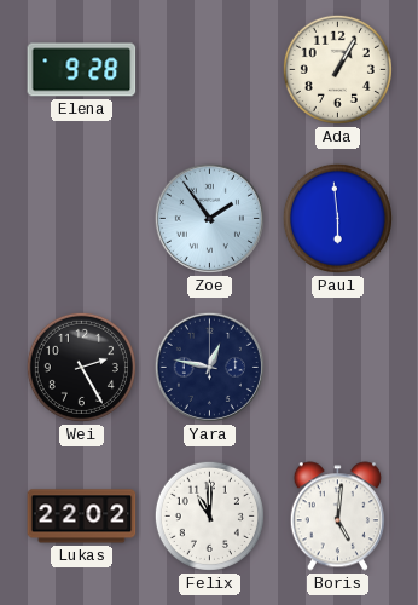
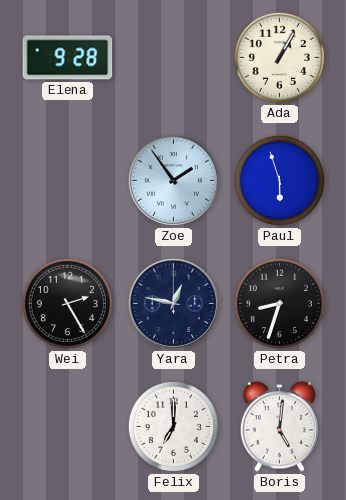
Paul: 5:59 -> 5:57 (279, 180)
Petra: none -> 8:33 (279, 303)
Lukas: 22:02 -> none (82, 517)
Felix: 11:00 -> 7:00 (173, 426)
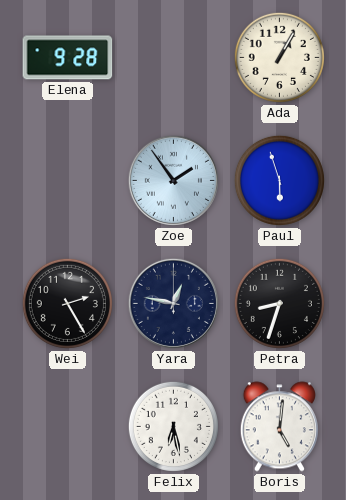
Felix: 7:00 -> 6:28 (173, 426)
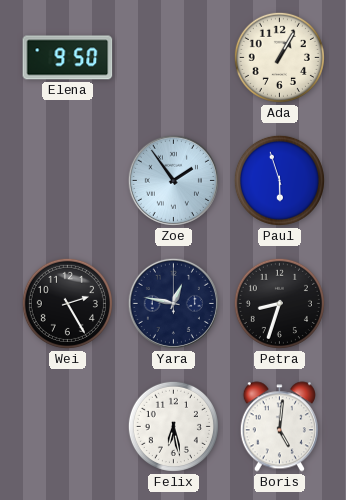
Elena: 9:28 -> 9:50 (68, 58)
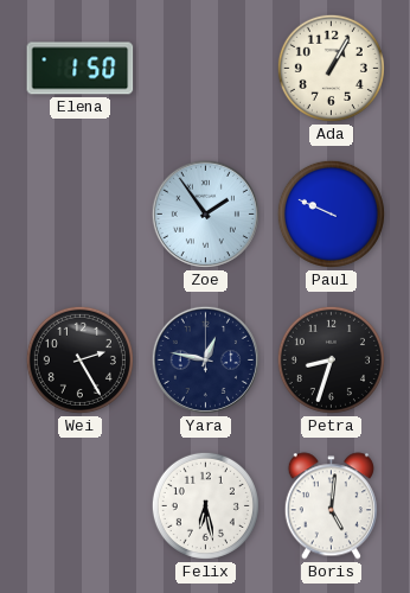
Elena: 9:50 -> 1:50 (81, 69)
Paul: 5:57 -> 9:49 (331, 213)
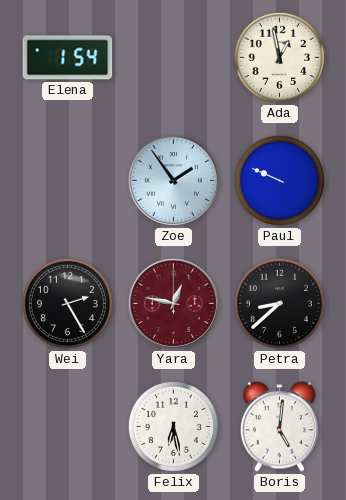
Elena: 1:50 -> 1:54 (68, 58)
Ada: 1:05 -> 12:58 (279, 57)
Yara dial: navy -> burgundy (173, 303)
Petra: 8:33 -> 8:38 (279, 303)
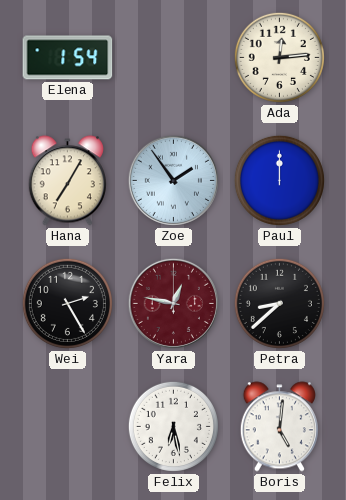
Ada: 12:58 -> 12:14 (279, 57)
Hana: none -> 7:05 (67, 181)
Paul: 9:49 -> 12:00 (279, 180)
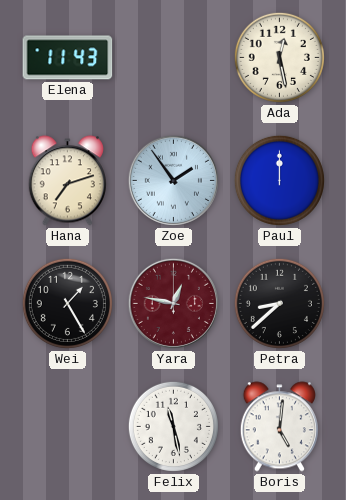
Elena: 1:54 -> 11:43 (68, 58)
Ada: 12:14 -> 12:28 (279, 57)
Hana: 7:05 -> 7:12 (67, 181)
Wei: 2:25 -> 1:25 (67, 303)
Felix: 6:28 -> 11:28 (173, 426)
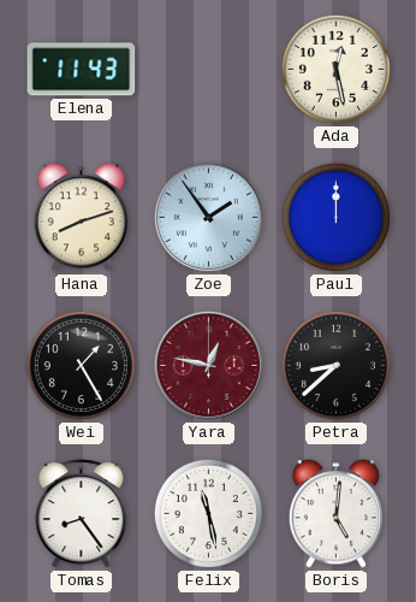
Hana: 7:12 -> 8:12 (81, 218)
Tomas: none -> 8:24 (82, 514)
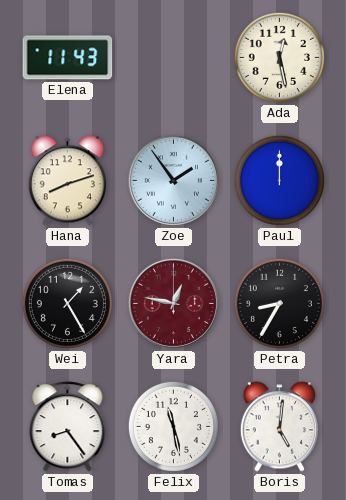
Petra: 8:38 -> 8:35 (279, 303)
